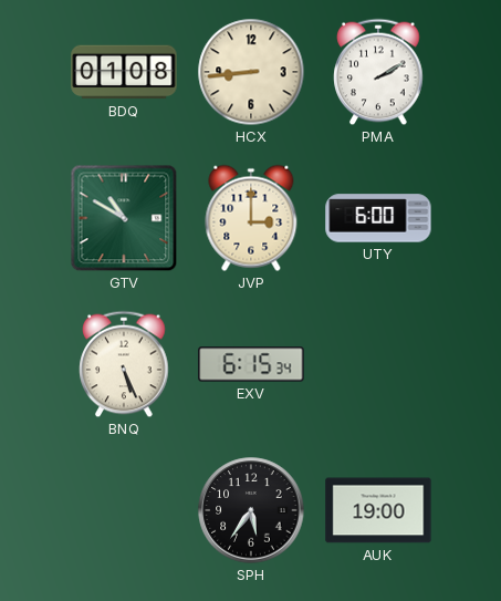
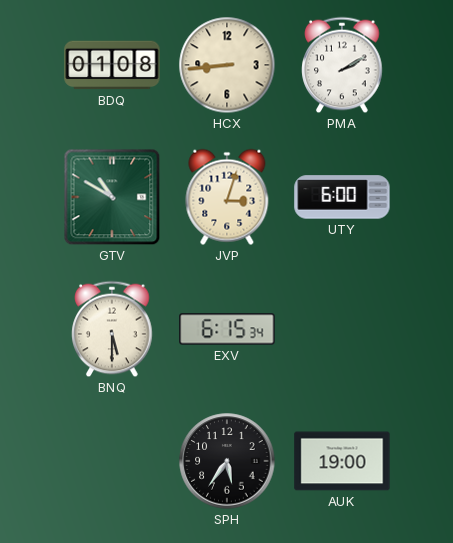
JVP: 3:00 -> 3:03 (227, 197)
BNQ: 5:26 -> 5:30 (112, 329)
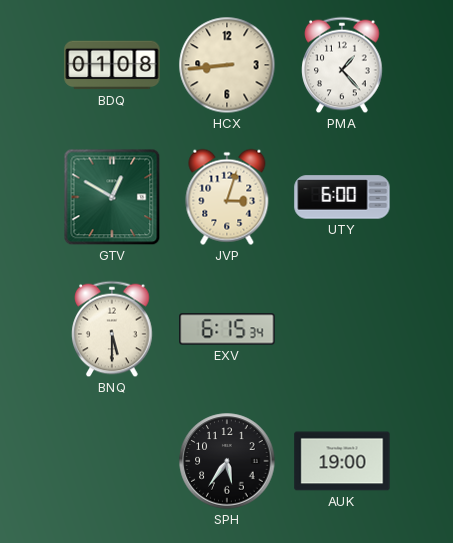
PMA: 2:10 -> 1:23 (342, 65)
GTV: 10:50 -> 12:50 (112, 197)
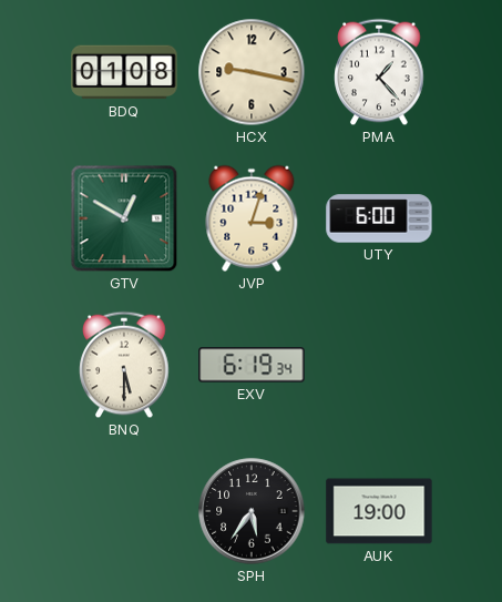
HCX: 8:44 -> 9:17 (252, 72)
EXV: 6:15 -> 6:19 (252, 365)
